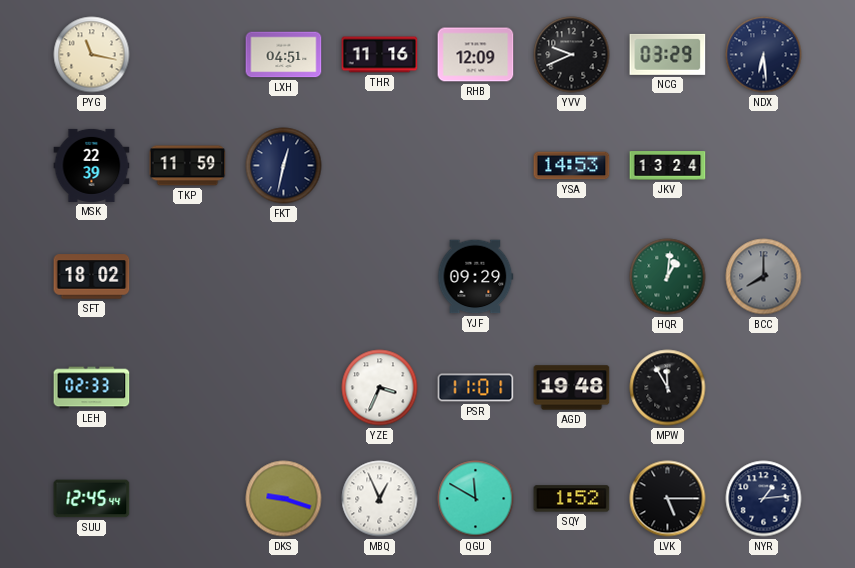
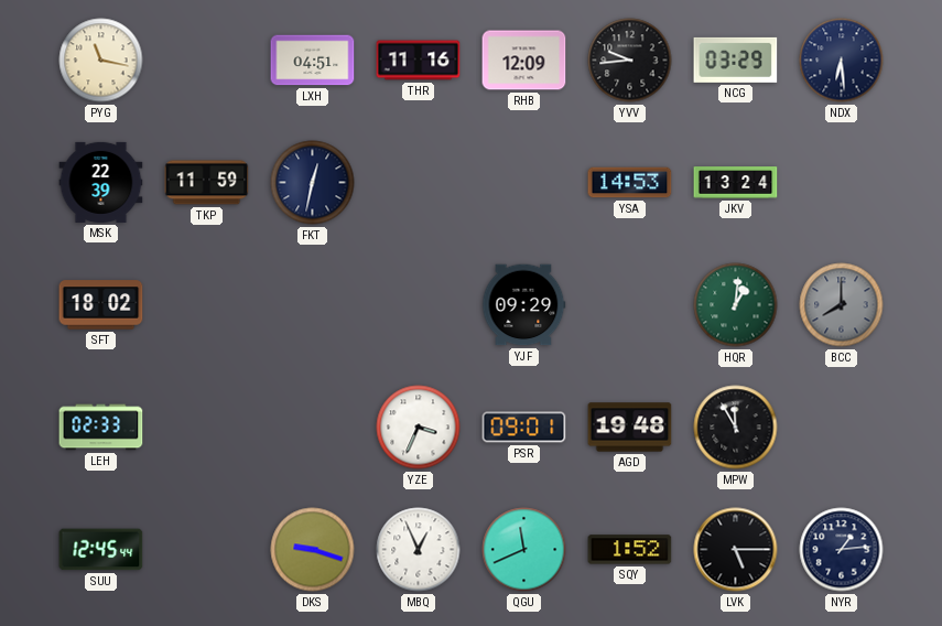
YVV: 9:41 -> 9:44 (630, 61)
PSR: 11:01 -> 09:01 (524, 428)
QGU: 11:50 -> 11:41 (524, 550)
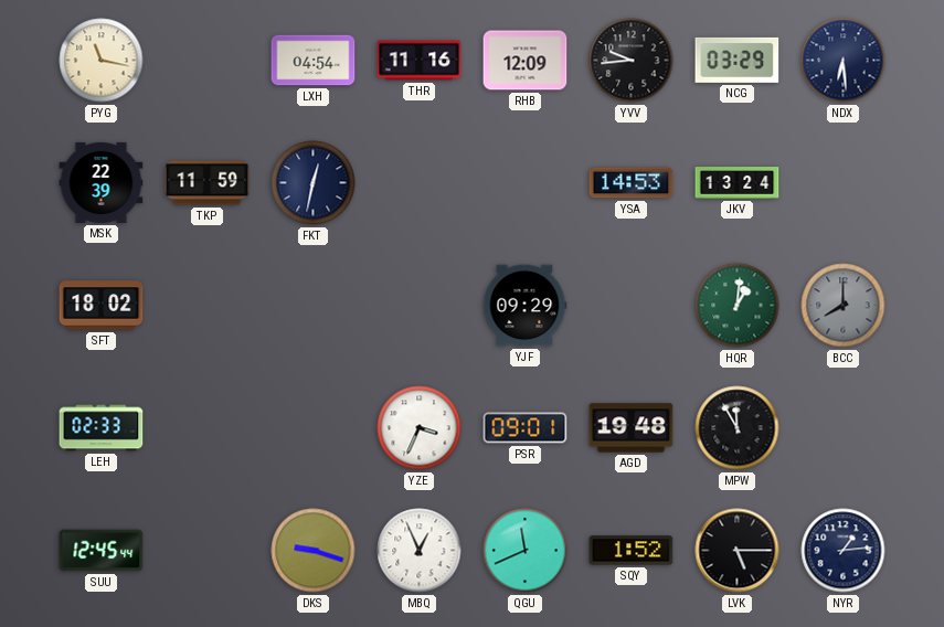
LXH: 04:51 -> 04:54 (314, 61)
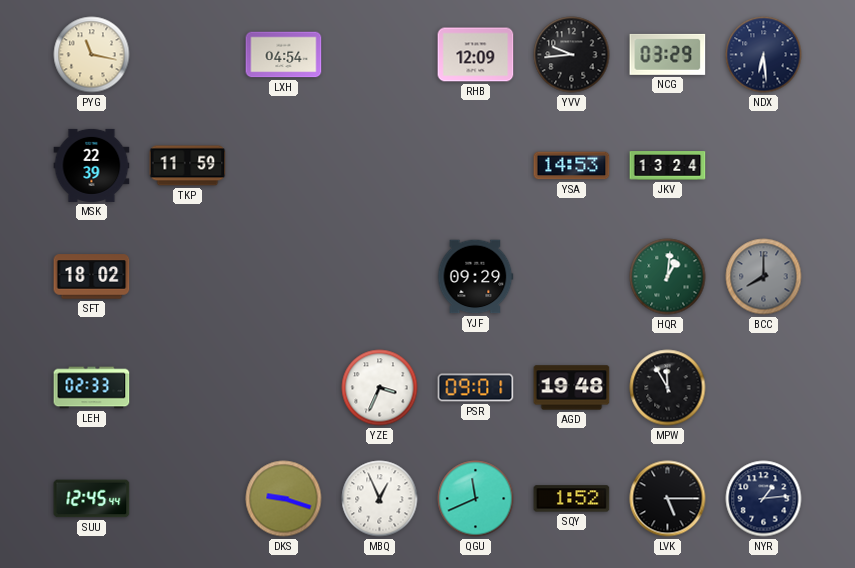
THR: 11:16 -> none (420, 61)
FKT: 12:32 -> none (314, 183)
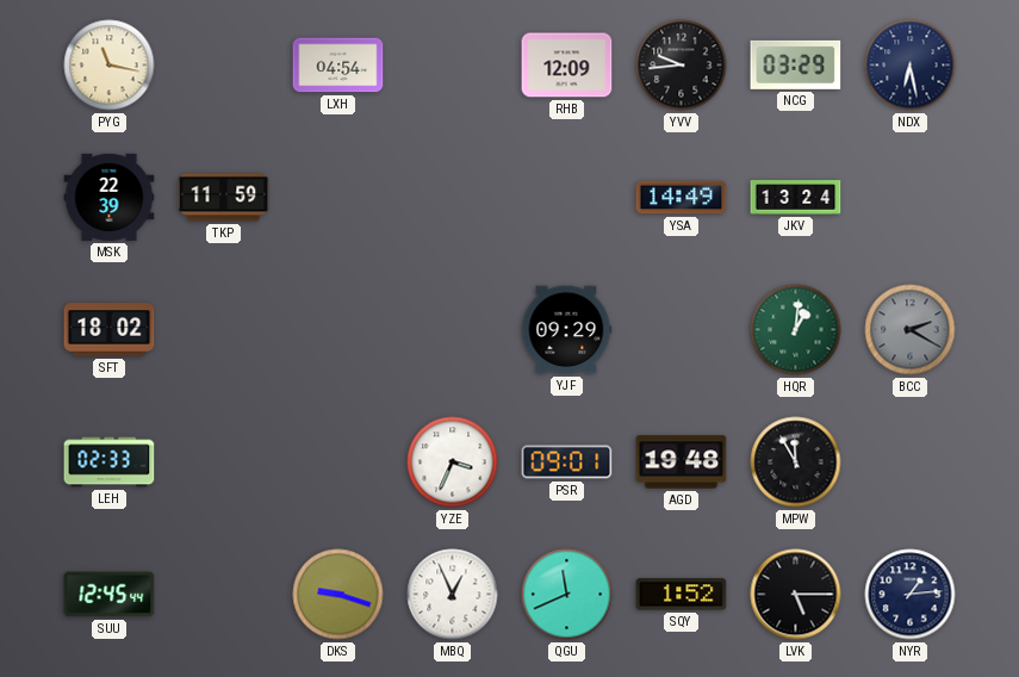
NDX: 6:29 -> 6:28 (911, 66)
YSA: 14:53 -> 14:49 (682, 198)
BCC: 8:00 -> 2:20 (911, 330)
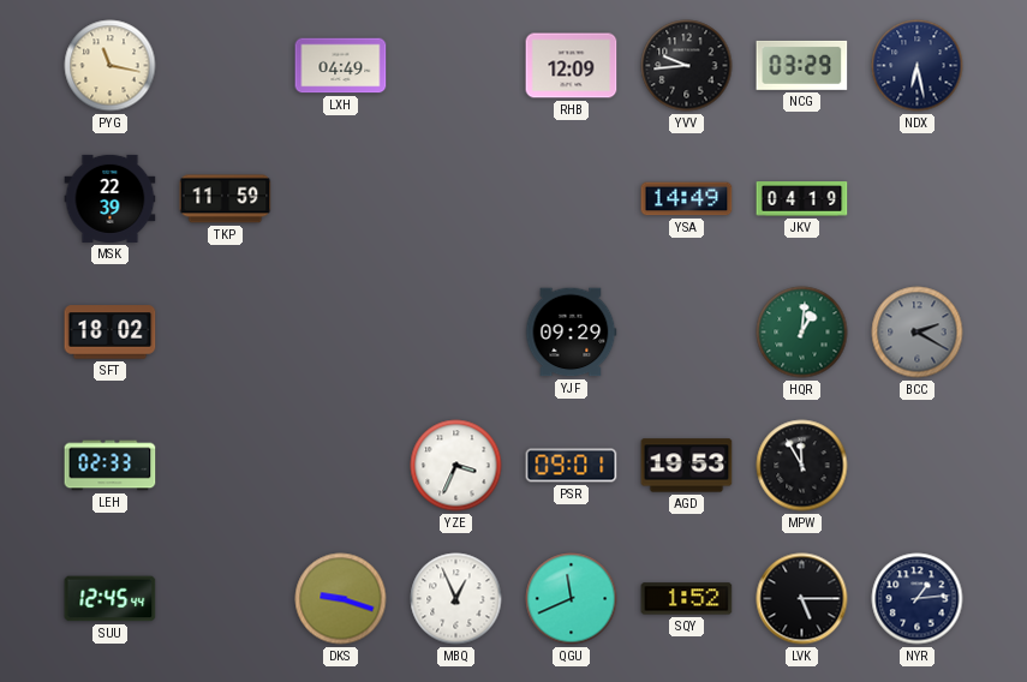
LXH: 04:54 -> 04:49 (341, 66)
JKV: 13:24 -> 04:19 (802, 199)
AGD: 19:48 -> 19:53 (687, 466)
